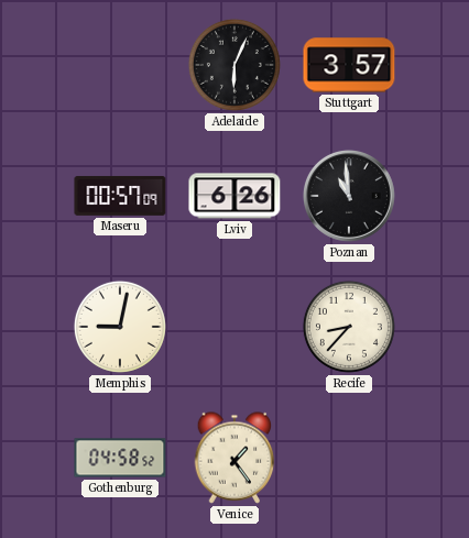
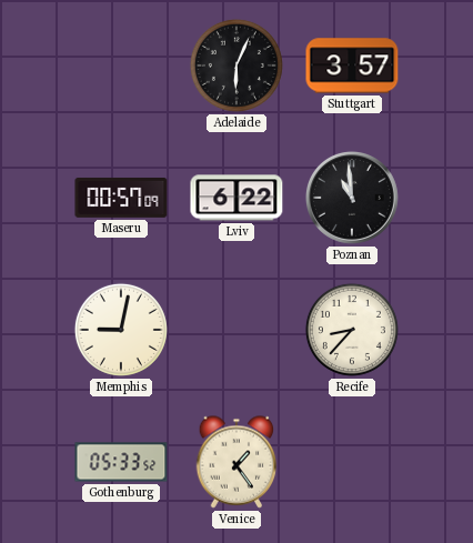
Lviv: 6:26 -> 6:22 (236, 198)
Gothenburg: 04:58 -> 05:33 (121, 462)
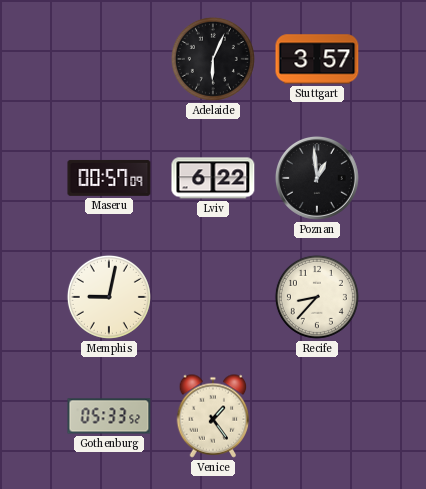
Poznan: 10:59 -> 12:59 (317, 178)
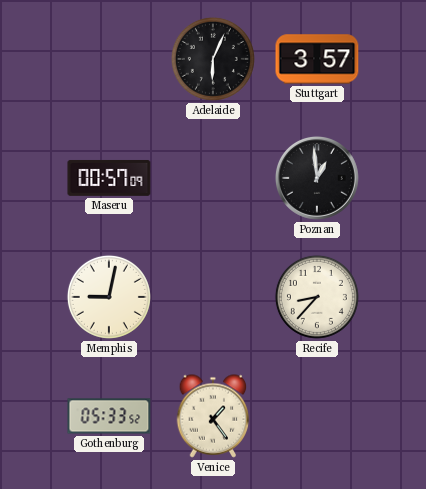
Lviv: 6:22 -> none (213, 178)
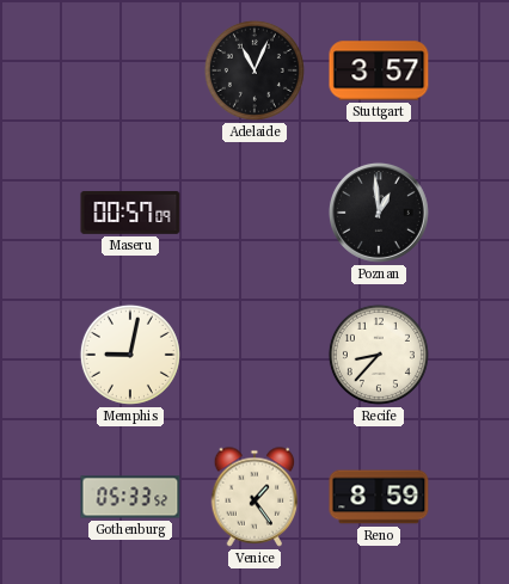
Adelaide: 6:04 -> 11:04 (254, 70)
Reno: none -> 8:59 (379, 497)
